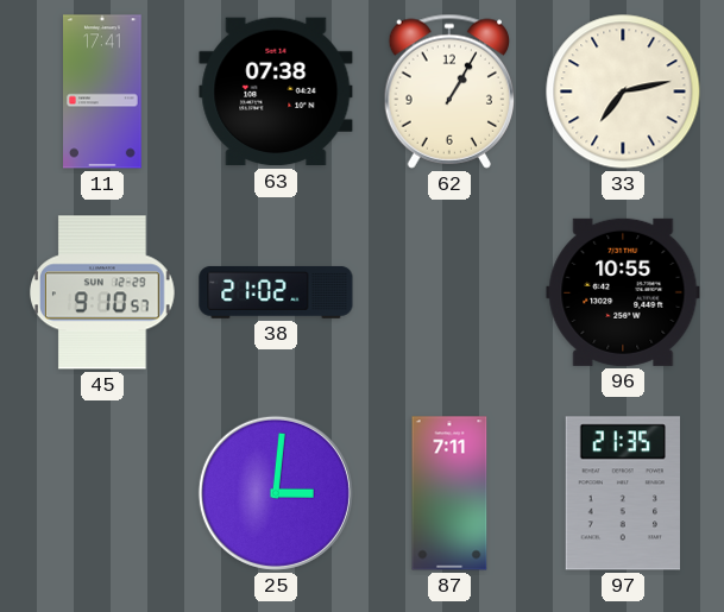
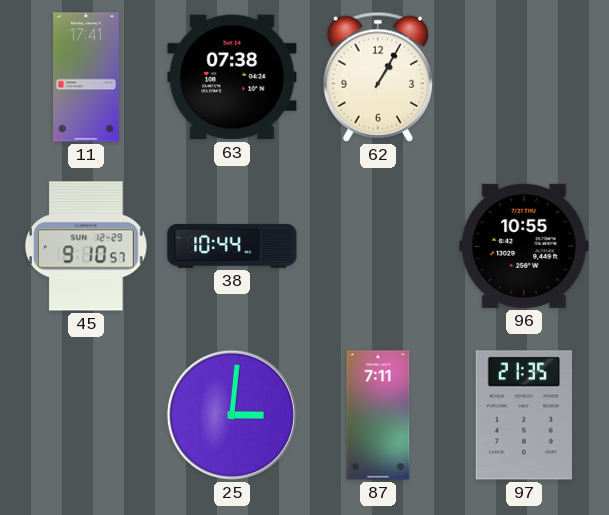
33: 7:13 -> none (623, 92)
38: 21:02 -> 10:44 (232, 246)
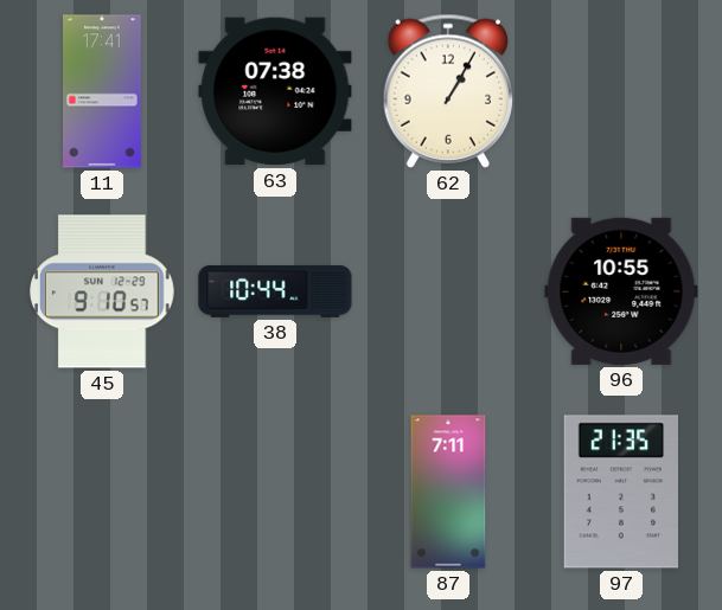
25: 3:01 -> none (232, 415)
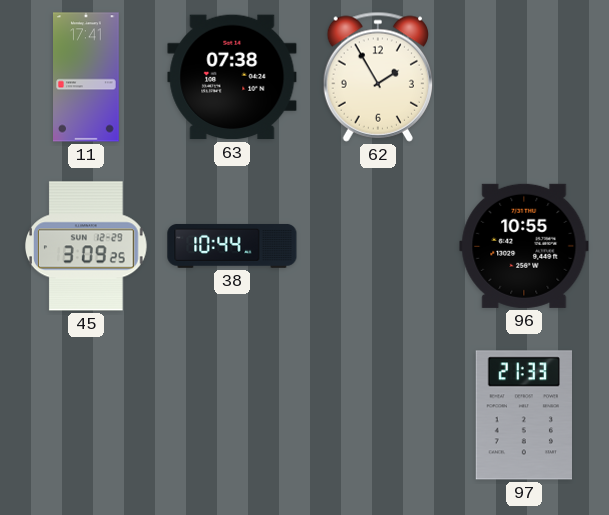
62: 1:05 -> 1:55 (377, 77)
45: 9:10 -> 3:09 (87, 246)
87: 7:11 -> none (448, 492)
97: 21:35 -> 21:33 (523, 415)
